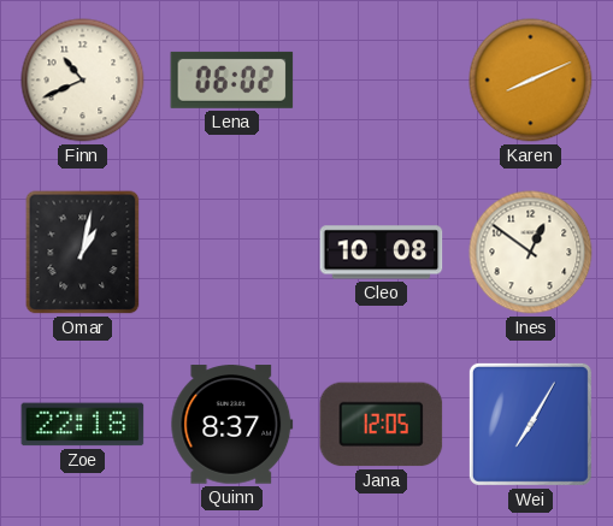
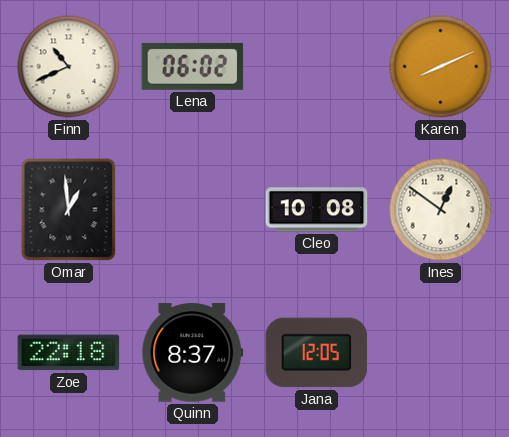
Omar: 1:02 -> 12:59 (69, 210)
Wei: 7:05 -> none (530, 424)
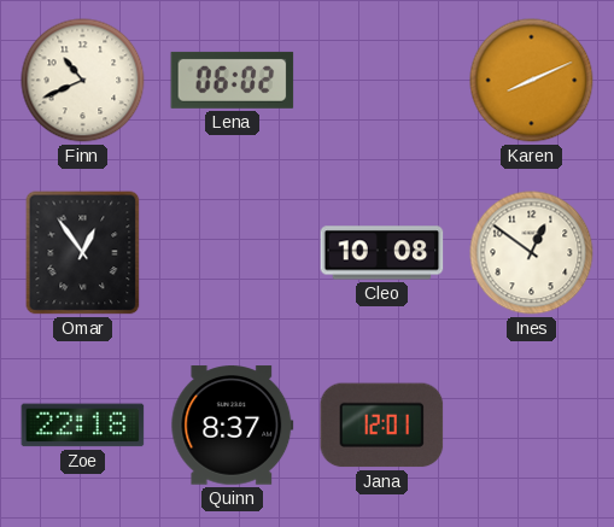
Omar: 12:59 -> 12:54 (83, 253)
Jana: 12:05 -> 12:01 (382, 426)
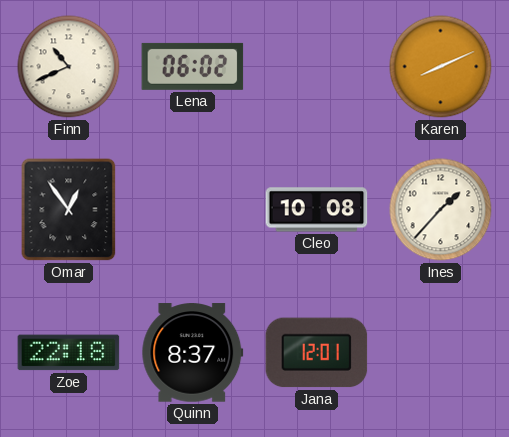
Ines: 12:51 -> 1:37 (441, 210)
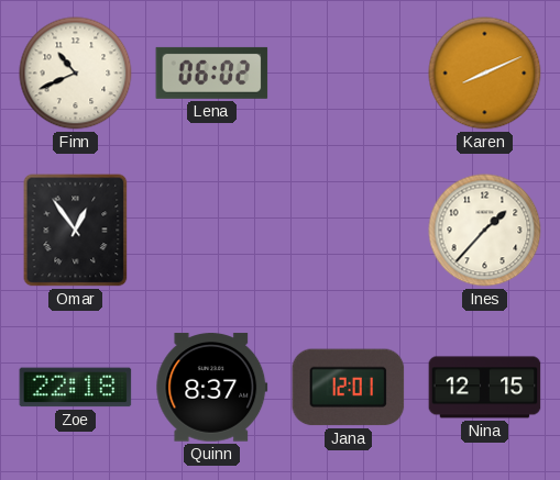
Cleo: 10:08 -> none (317, 210)
Nina: none -> 12:15 (485, 388)
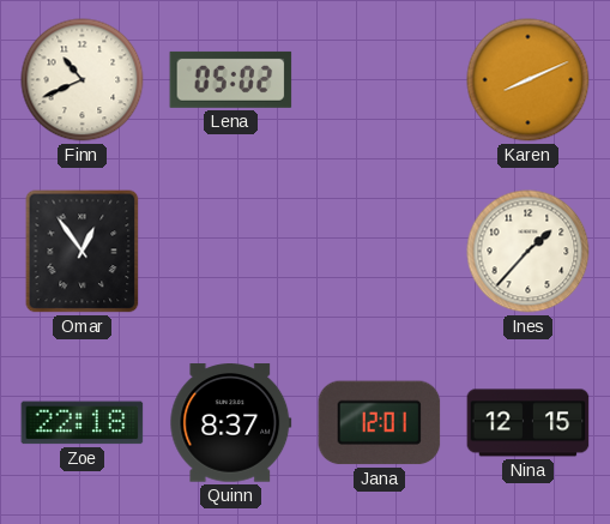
Lena: 06:02 -> 05:02 (231, 79)
